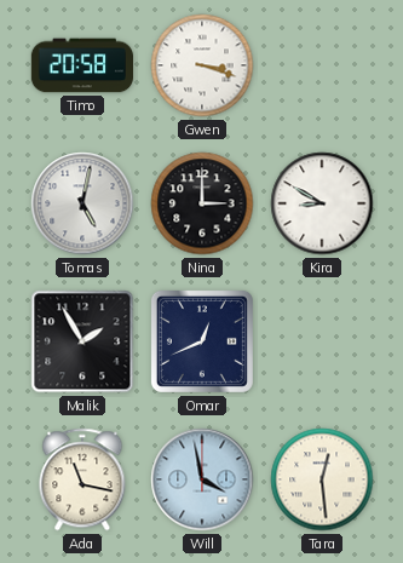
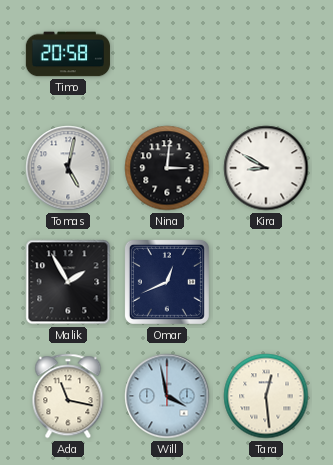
Gwen: 3:18 -> none (202, 65)
Nina: 3:00 -> 3:01 (167, 168)
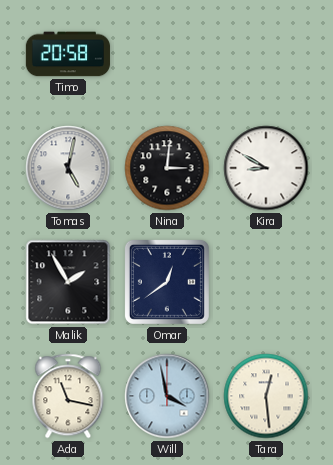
Omar: 12:41 -> 12:39 (167, 282)
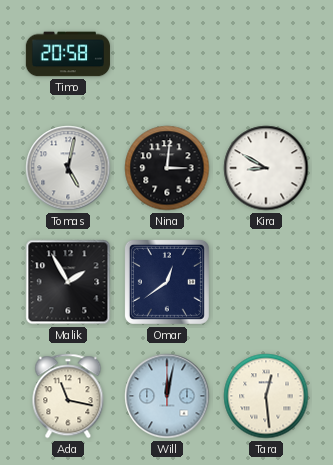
Will: 3:58 -> 12:02 (167, 396)
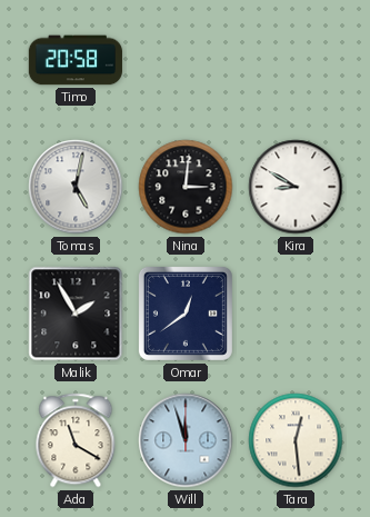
Ada: 11:17 -> 11:20 (76, 440)
Will: 12:02 -> 11:57 (186, 440)
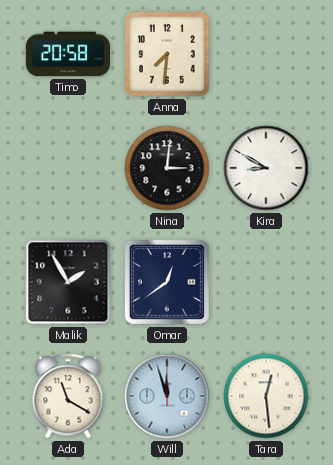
Anna: none -> 7:31 (167, 54)
Tomas: 5:02 -> none (76, 187)
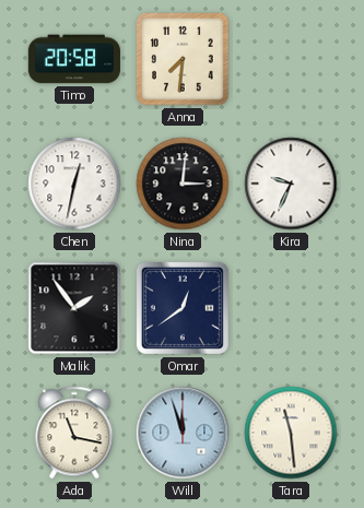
Chen: none -> 12:32 (74, 184)
Kira: 8:50 -> 9:34 (291, 184)
Malik: 1:55 -> 1:54 (74, 308)
Ada: 11:20 -> 11:17 (74, 433)
Tara: 12:29 -> 11:29 (291, 433)
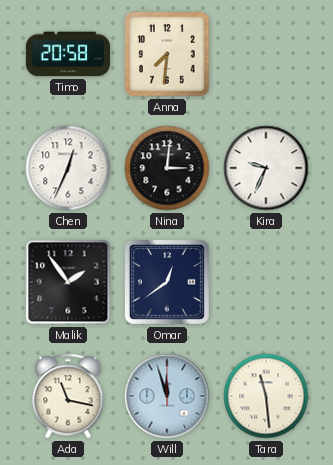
Chen: 12:32 -> 12:34 (68, 168)
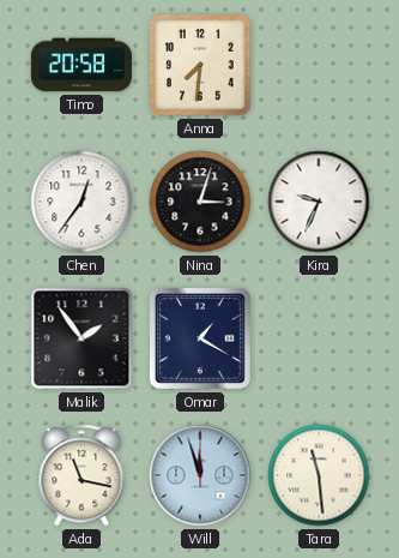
Chen: 12:34 -> 12:36 (81, 202)
Nina: 3:01 -> 3:03 (200, 202)
Omar: 12:39 -> 1:20 (200, 338)
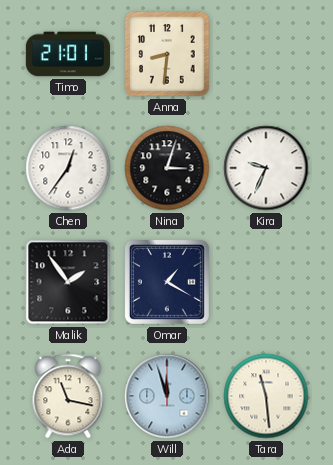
Timo: 20:58 -> 21:01 (68, 54)
Anna: 7:31 -> 8:31 (167, 54)
